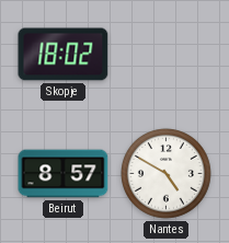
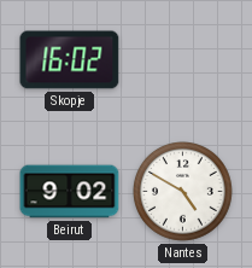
Skopje: 18:02 -> 16:02 (70, 60)
Beirut: 8:57 -> 9:02 (70, 192)
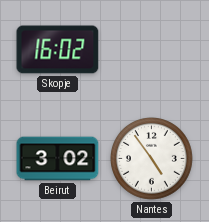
Beirut: 9:02 -> 3:02 (58, 159)
Nantes: 4:50 -> 4:54 (152, 159)
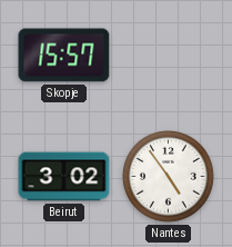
Skopje: 16:02 -> 15:57 (64, 56)
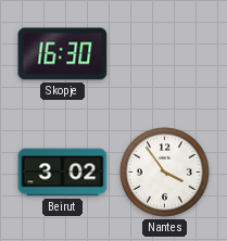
Skopje: 15:57 -> 16:30 (63, 54)
Nantes: 4:54 -> 3:54 (165, 173)
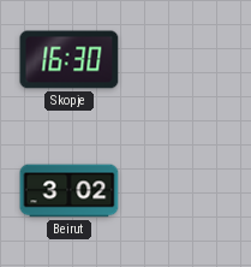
Nantes: 3:54 -> none (165, 173)
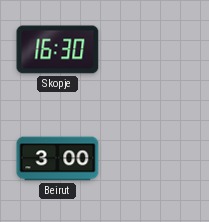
Beirut: 3:02 -> 3:00 (58, 159)
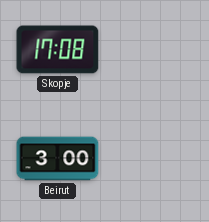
Skopje: 16:30 -> 17:08 (58, 50)
